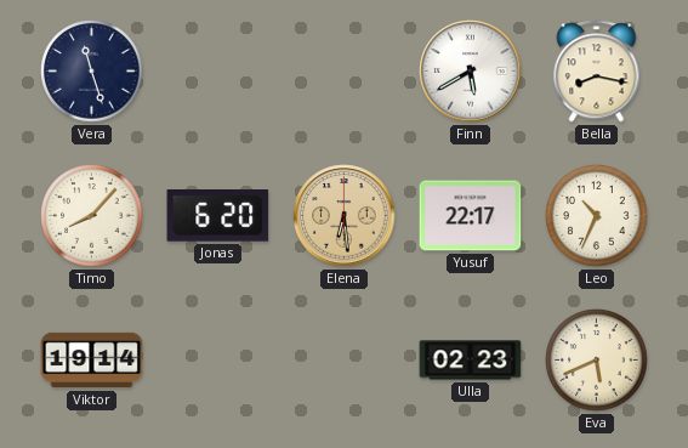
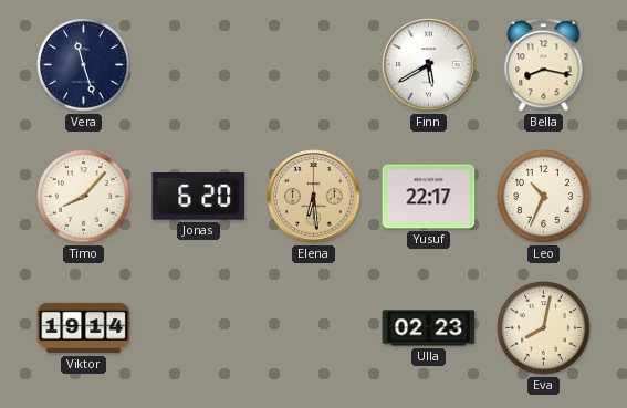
Eva: 5:41 -> 8:02 (544, 328)
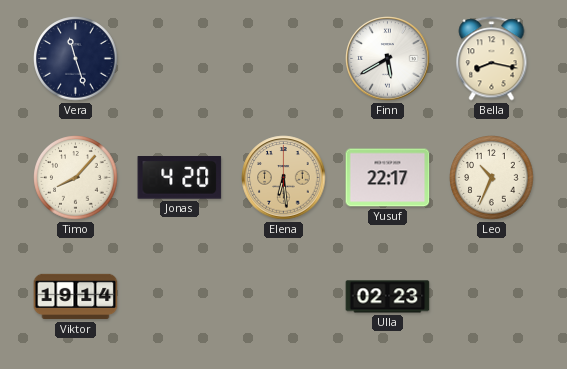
Jonas: 6:20 -> 4:20 (180, 178)
Eva: 8:02 -> none (544, 328)
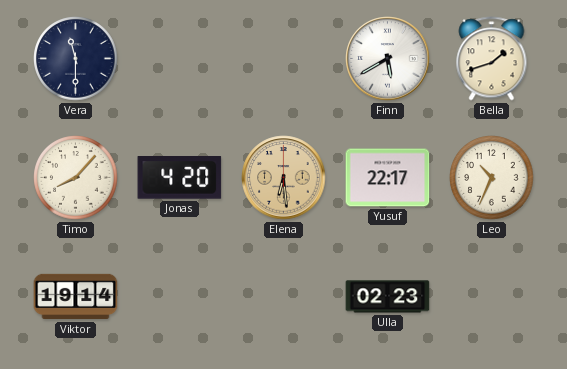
Vera: 11:27 -> 11:30 (76, 59)
Bella: 8:17 -> 1:42 (492, 59)
